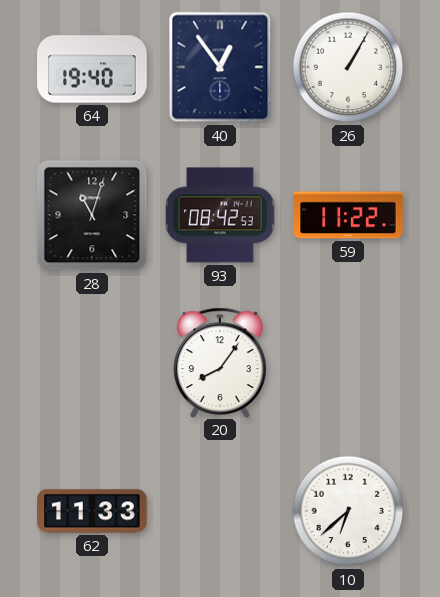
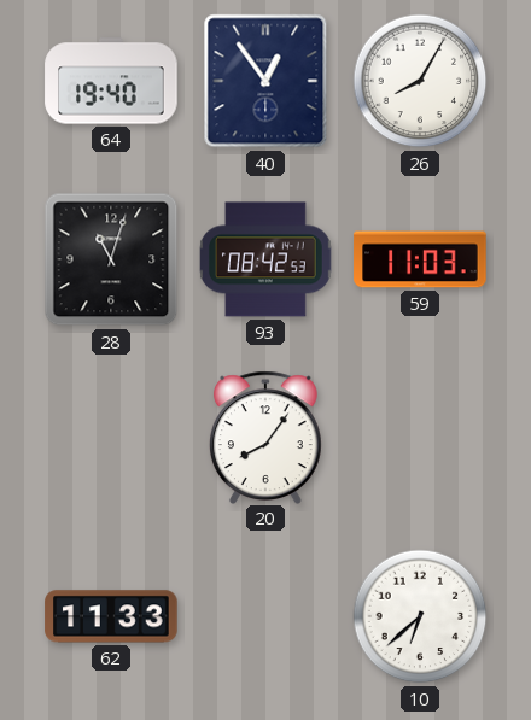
26: 1:05 -> 8:05 (420, 81)
59: 11:22 -> 11:03 (420, 259)
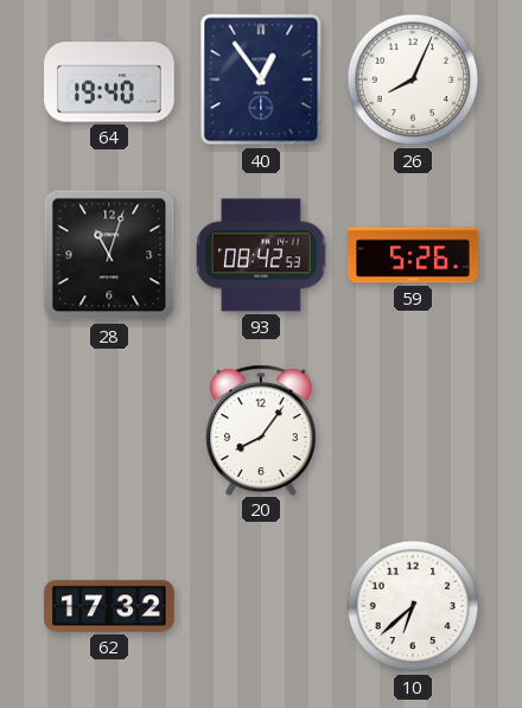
26: 8:05 -> 8:04 (413, 79)
59: 11:03 -> 5:26 (413, 255)
62: 11:33 -> 17:32 (109, 606)
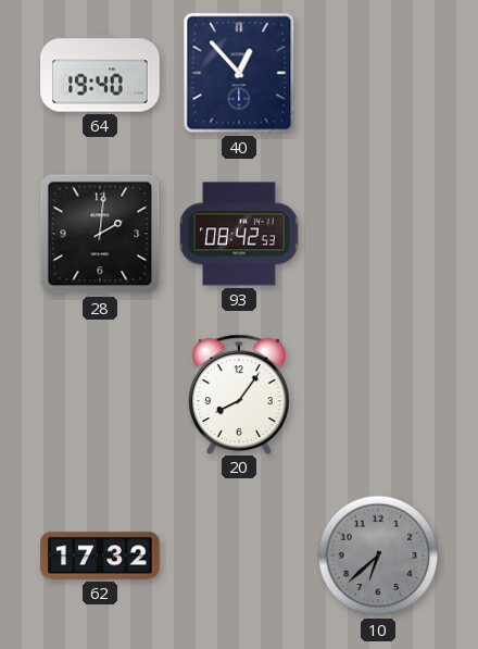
40: 12:54 -> 12:53 (239, 73)
26: 8:04 -> none (413, 79)
28: 11:03 -> 2:01 (100, 234)
59: 5:26 -> none (413, 255)
10 dial: white -> grey (378, 556)
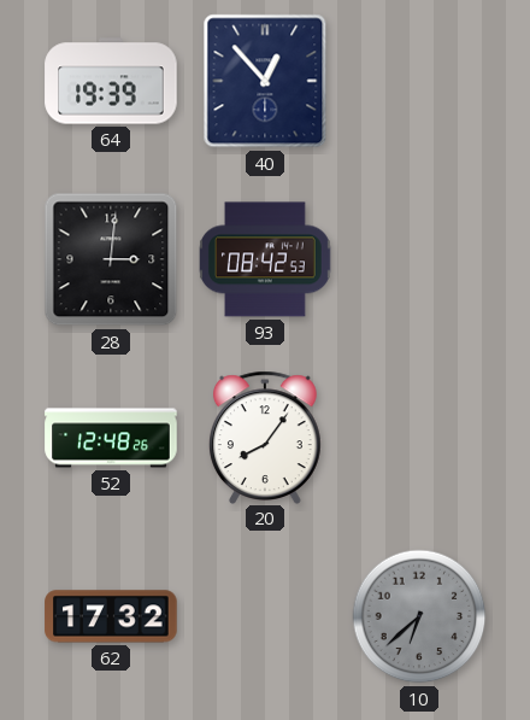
64: 19:40 -> 19:39 (111, 81)
28: 2:01 -> 3:01 (111, 259)
52: none -> 12:48 (111, 438)
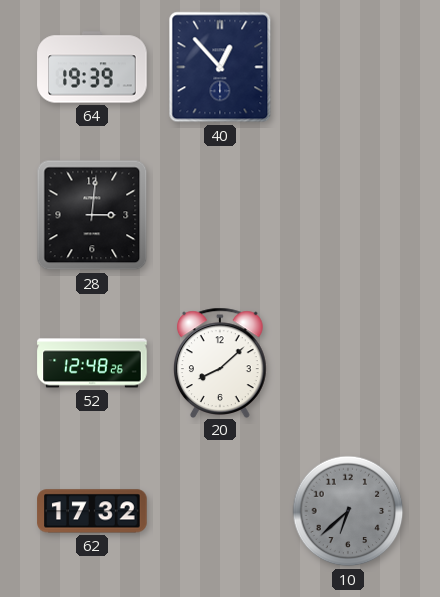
93: 08:42 -> none (266, 259)
20: 8:06 -> 8:08 (220, 362)
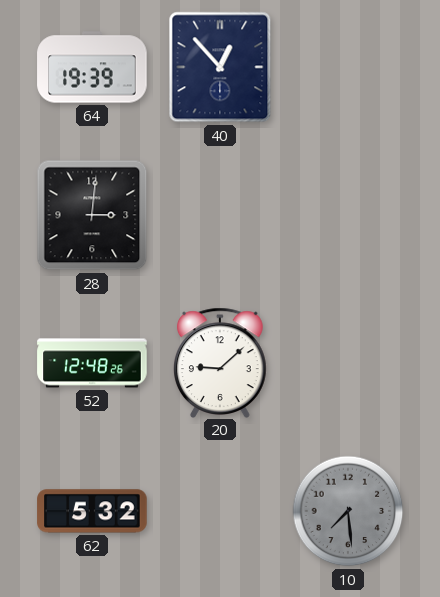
20: 8:08 -> 9:08 (220, 362)
62: 17:32 -> 5:32 (92, 511)
10: 6:38 -> 7:29 (348, 511)
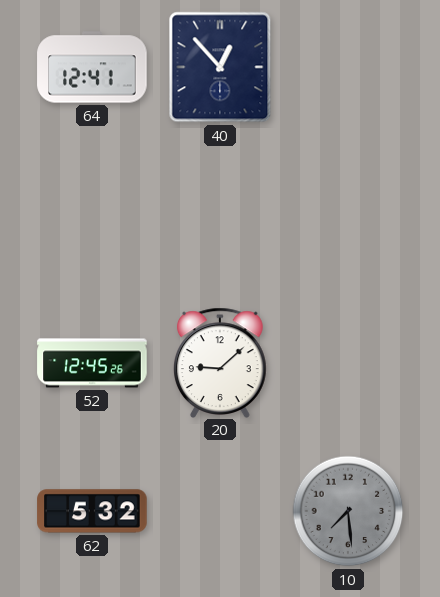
64: 19:39 -> 12:41 (92, 67)
28: 3:01 -> none (92, 215)
52: 12:48 -> 12:45 (92, 363)
